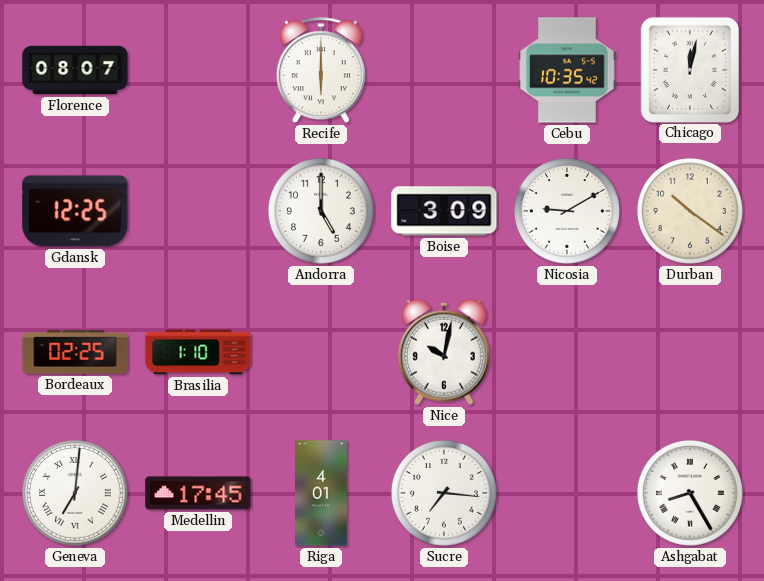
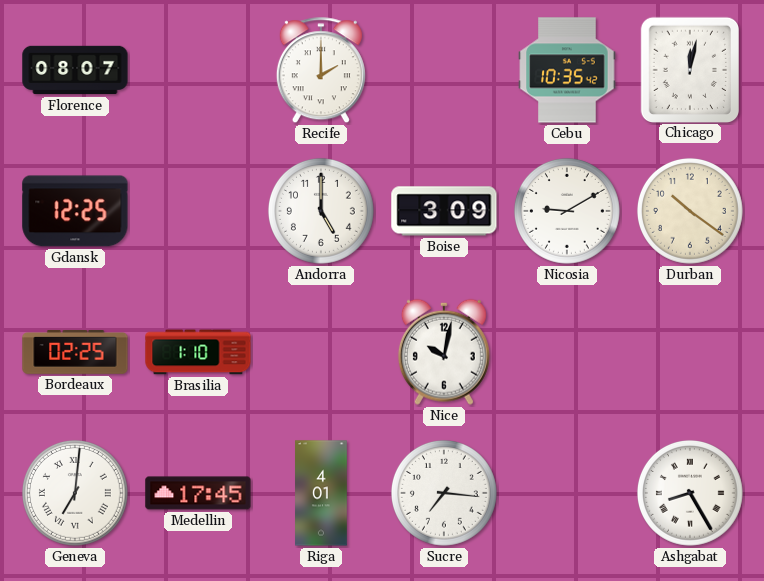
Recife: 6:00 -> 2:00 (321, 71)
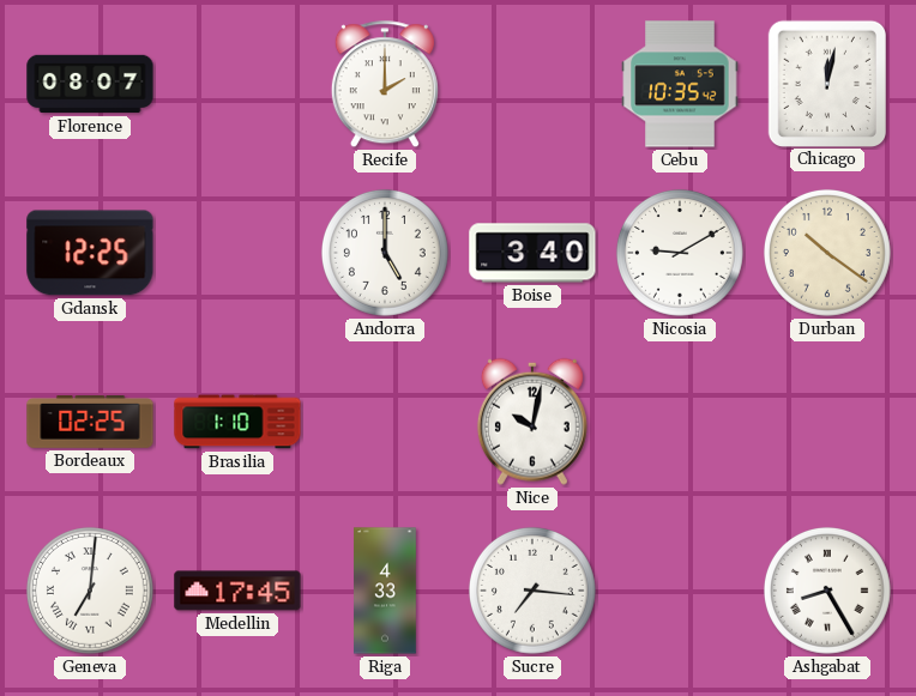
Boise: 3:09 -> 3:40 (532, 253)
Riga: 4:01 -> 4:33 (385, 591)
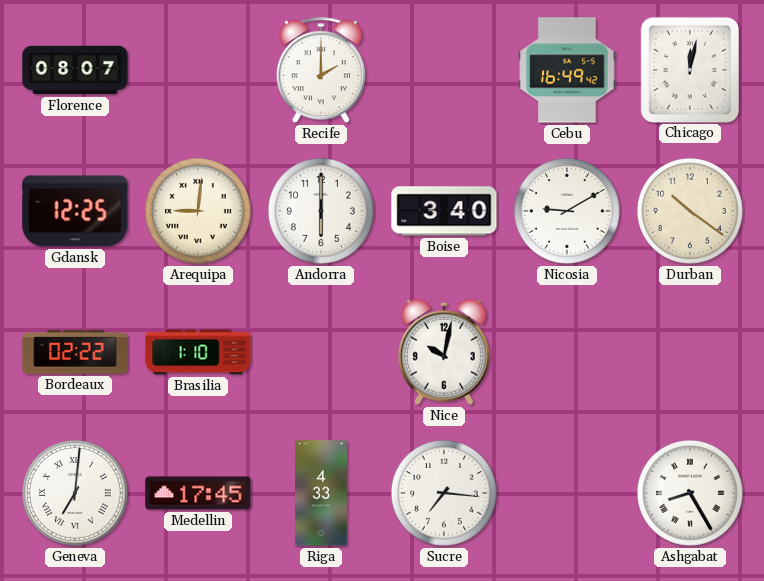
Cebu: 10:35 -> 16:49 (567, 70)
Arequipa: none -> 9:01 (198, 211)
Andorra: 5:00 -> 6:00 (321, 211)
Bordeaux: 02:25 -> 02:22 (75, 352)
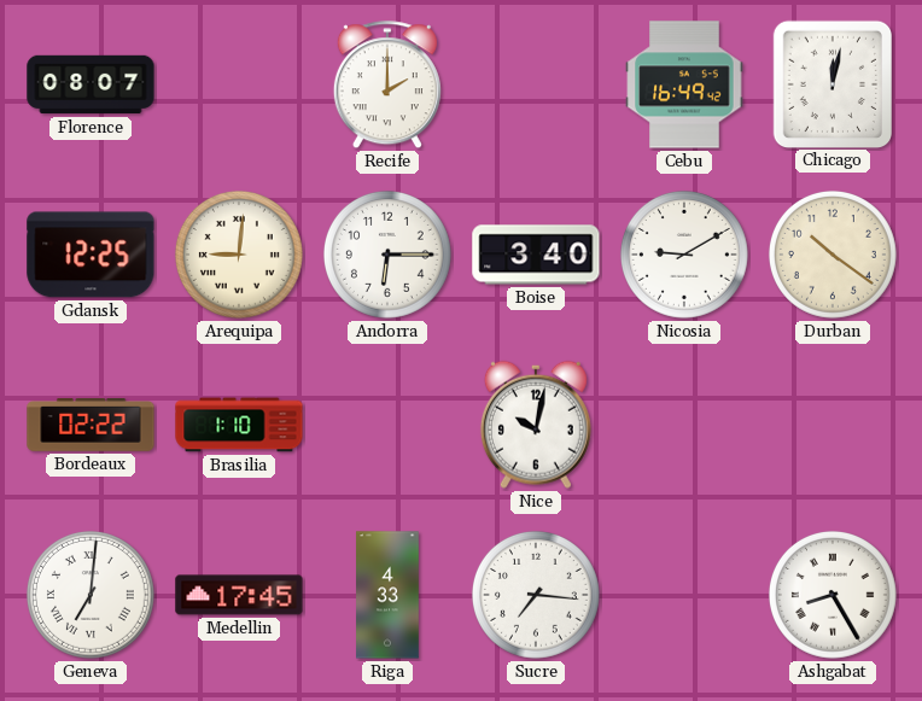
Andorra: 6:00 -> 6:15 (387, 255)
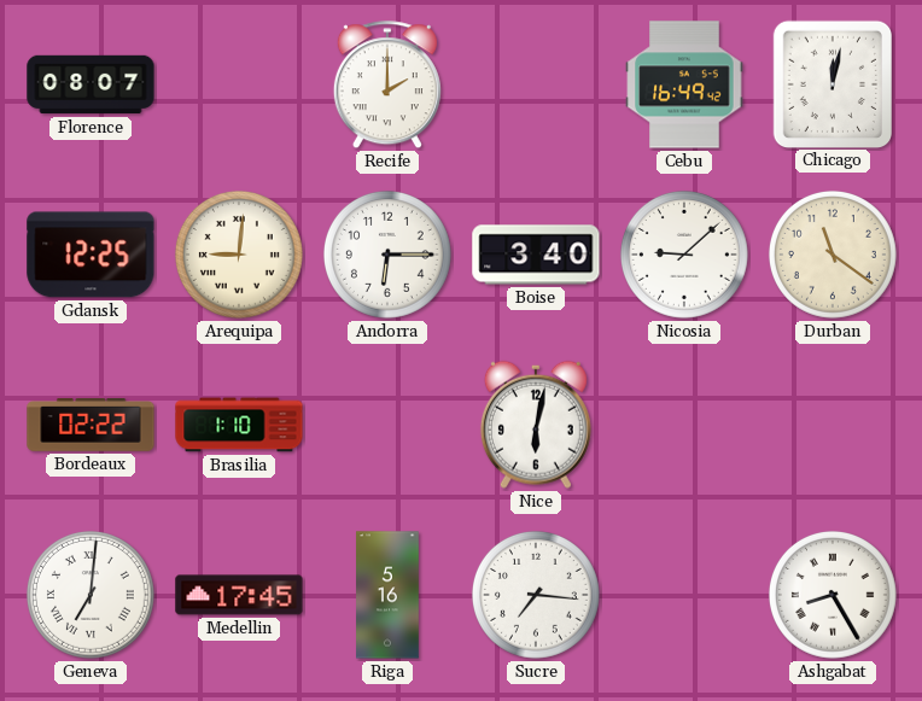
Nicosia: 9:10 -> 9:08 (684, 255)
Durban: 10:21 -> 11:21 (833, 255)
Nice: 10:02 -> 6:02 (536, 425)
Riga: 4:33 -> 5:16 (387, 595)
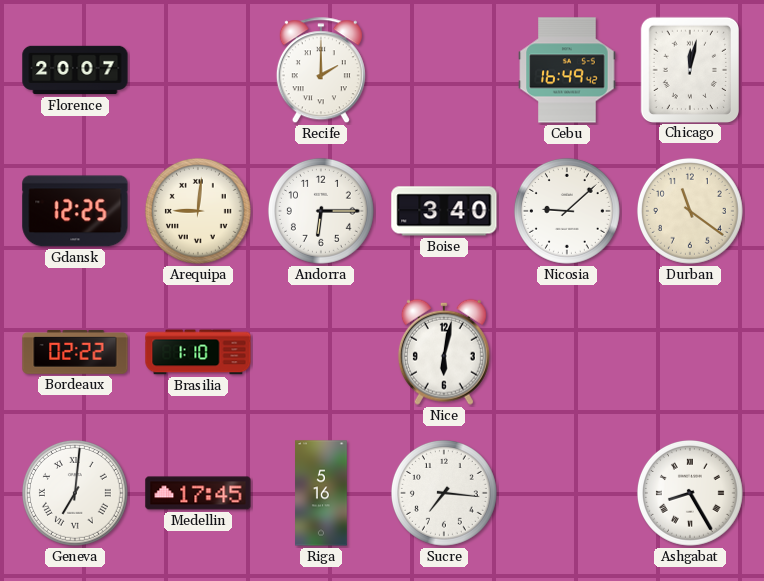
Florence: 08:07 -> 20:07 (75, 70)
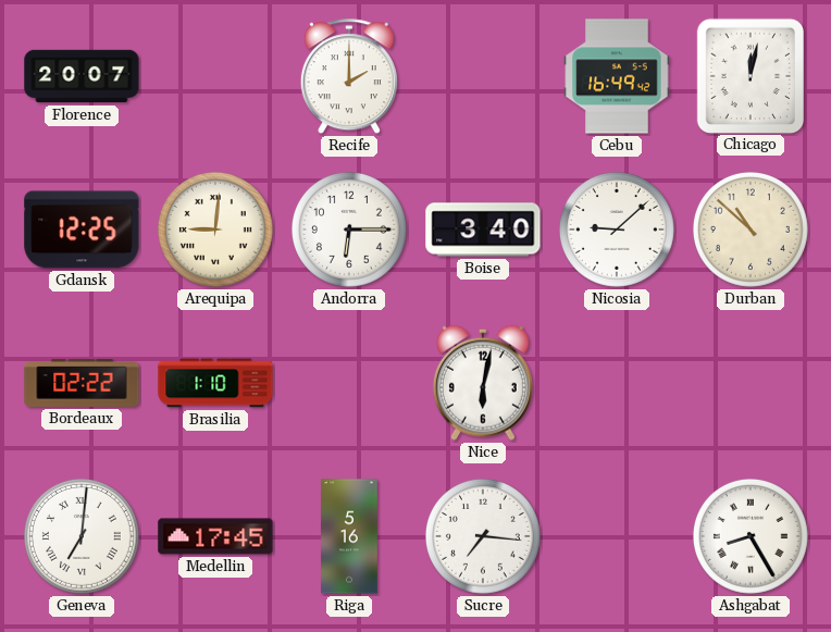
Durban: 11:21 -> 10:52 (751, 230)
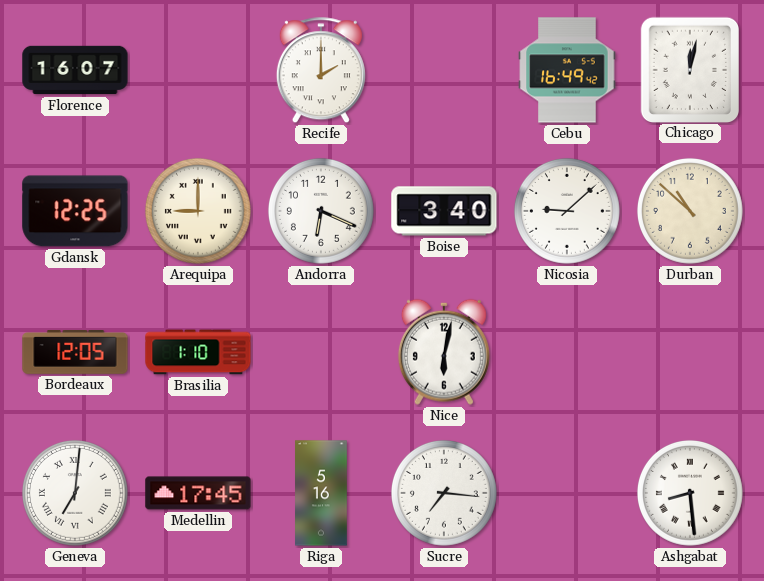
Florence: 20:07 -> 16:07 (75, 70)
Arequipa: 9:01 -> 9:00 (198, 211)
Andorra: 6:15 -> 6:19 (321, 211)
Bordeaux: 02:22 -> 12:05 (75, 352)
Ashgabat: 8:25 -> 8:29 (690, 493)
